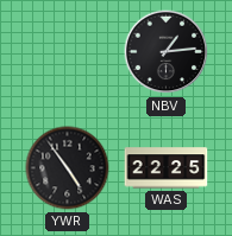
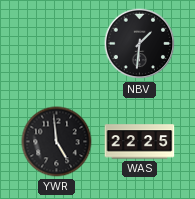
NBV: 1:14 -> 1:31 (140, 44)
YWR: 4:54 -> 4:59 (57, 142)
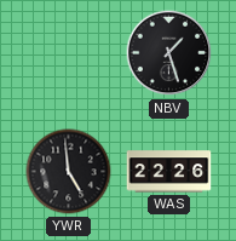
NBV: 1:31 -> 1:27 (169, 53)
WAS: 22:25 -> 22:26 (169, 172)
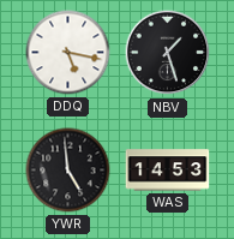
DDQ: none -> 5:17 (68, 53)
WAS: 22:26 -> 14:53 (168, 171)
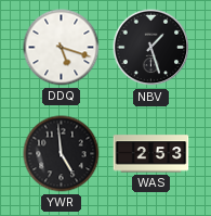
DDQ: 5:17 -> 5:18 (62, 48)
WAS: 14:53 -> 2:53 (151, 154)
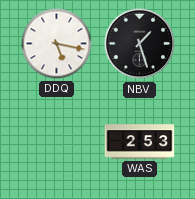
DDQ: 5:18 -> 5:17 (57, 44)
YWR: 4:59 -> none (62, 154)
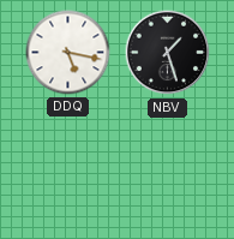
WAS: 2:53 -> none (140, 142)
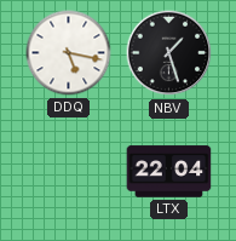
LTX: none -> 22:04 (169, 172)
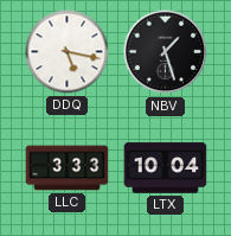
LLC: none -> 3:33 (68, 168)
LTX: 22:04 -> 10:04 (166, 168)
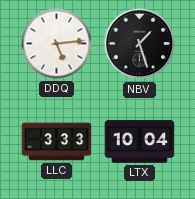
DDQ: 5:17 -> 5:14 (57, 44)
